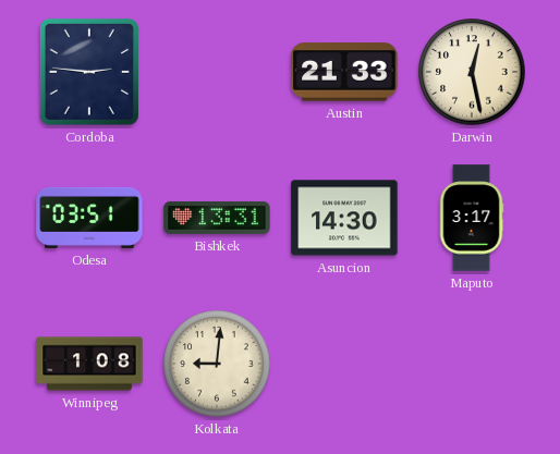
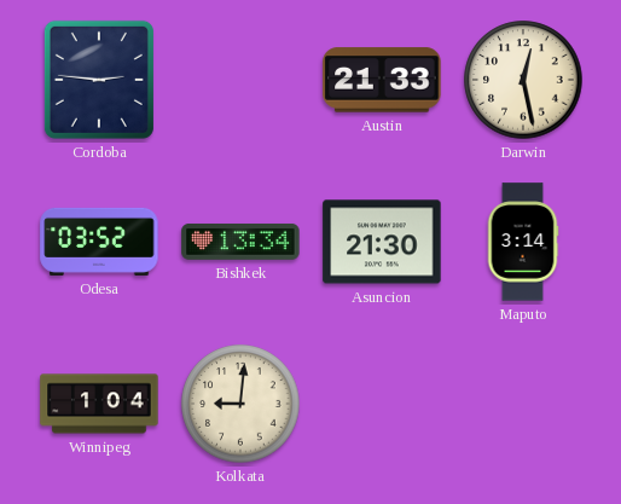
Odesa: 03:51 -> 03:52 (99, 242)
Bishkek: 13:31 -> 13:34 (240, 242)
Asuncion: 14:30 -> 21:30 (382, 242)
Maputo: 3:17 -> 3:14 (523, 242)
Winnipeg: 1:08 -> 1:04 (99, 404)
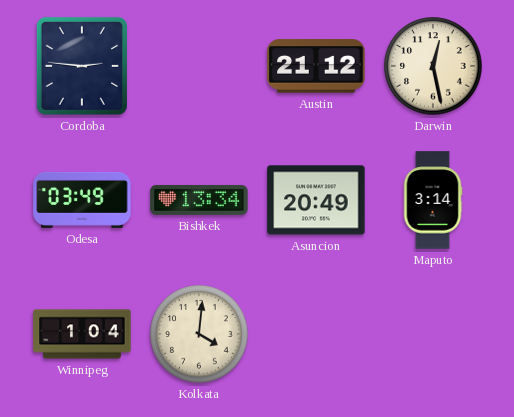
Austin: 21:33 -> 21:12 (316, 66)
Odesa: 03:52 -> 03:49 (82, 200)
Asuncion: 21:30 -> 20:49 (316, 200)
Kolkata: 9:01 -> 4:01 (199, 334)
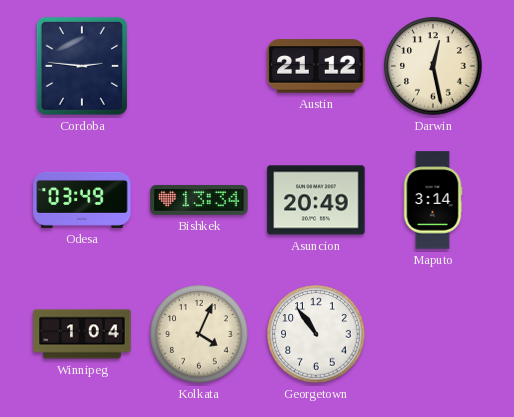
Kolkata: 4:01 -> 4:04 (199, 334)
Georgetown: none -> 10:54 (316, 334)
